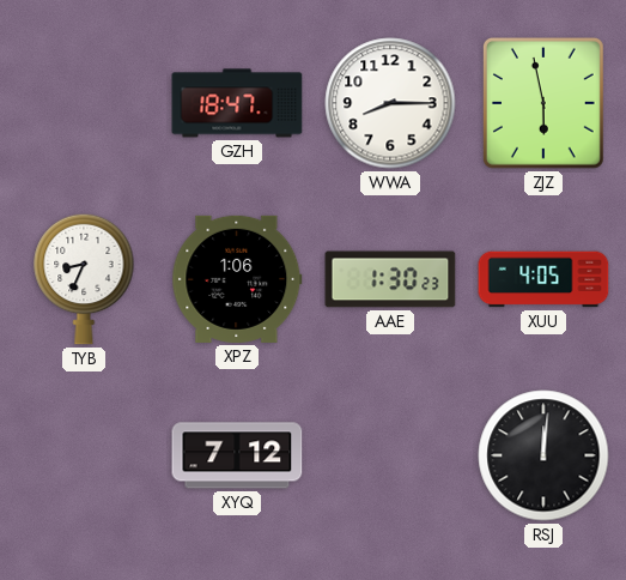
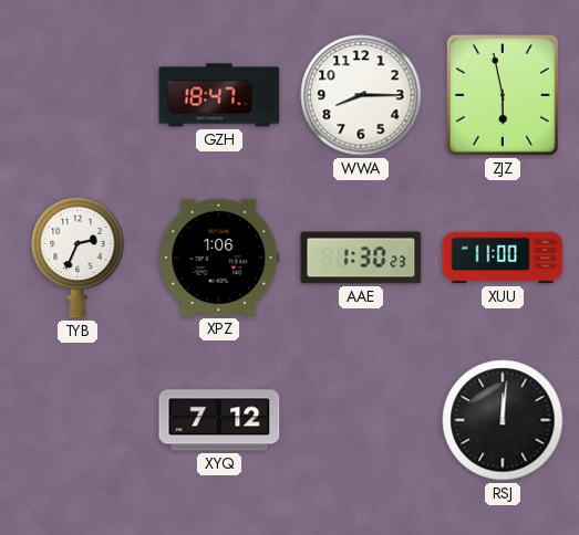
TYB: 8:34 -> 2:34 (77, 258)
XUU: 4:05 -> 11:00 (503, 258)
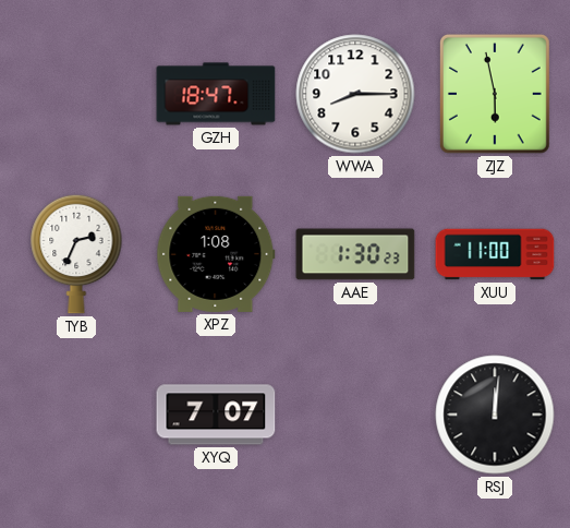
XPZ: 1:06 -> 1:08 (216, 254)
XYQ: 7:12 -> 7:07 (216, 415)
